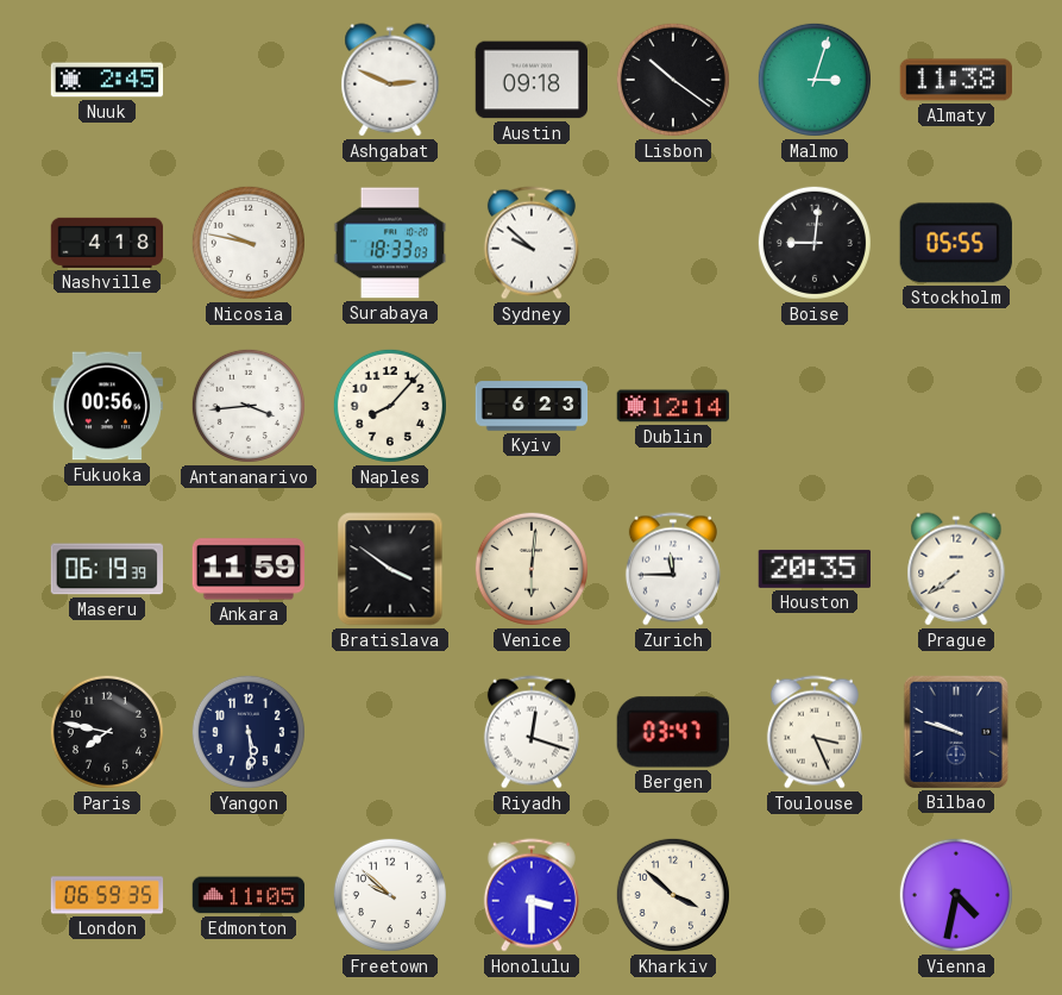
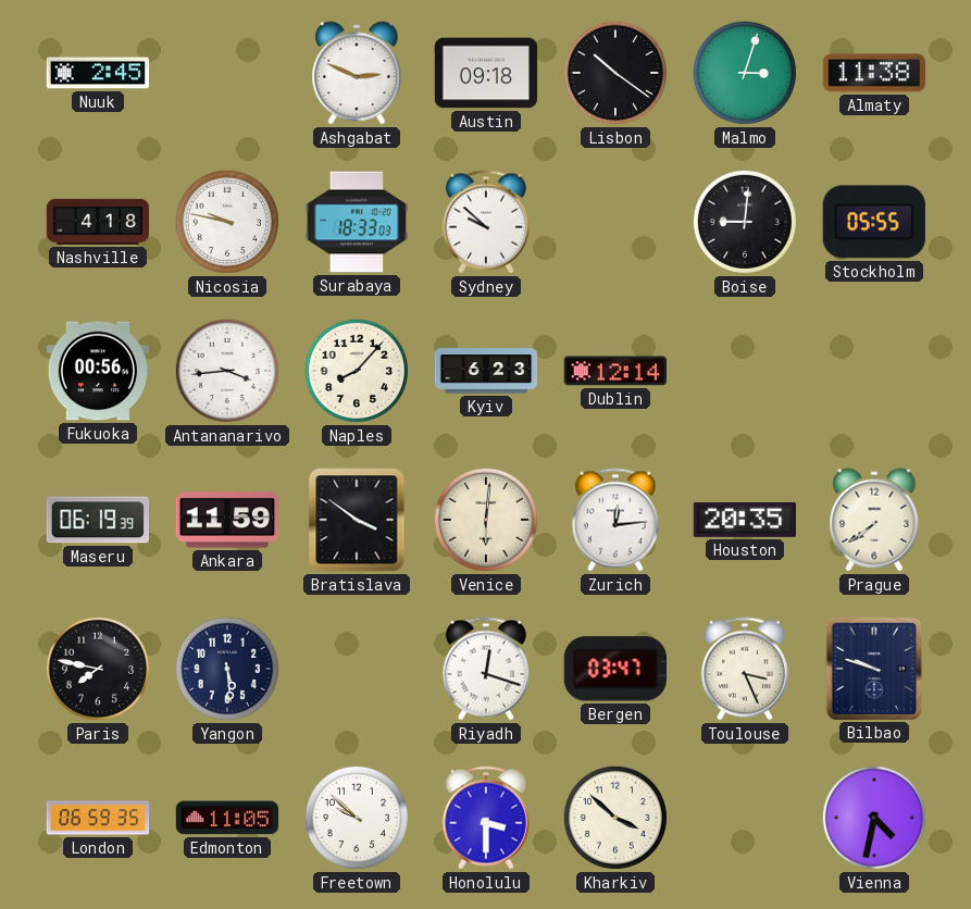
Zurich: 11:45 -> 12:14 (615, 520)
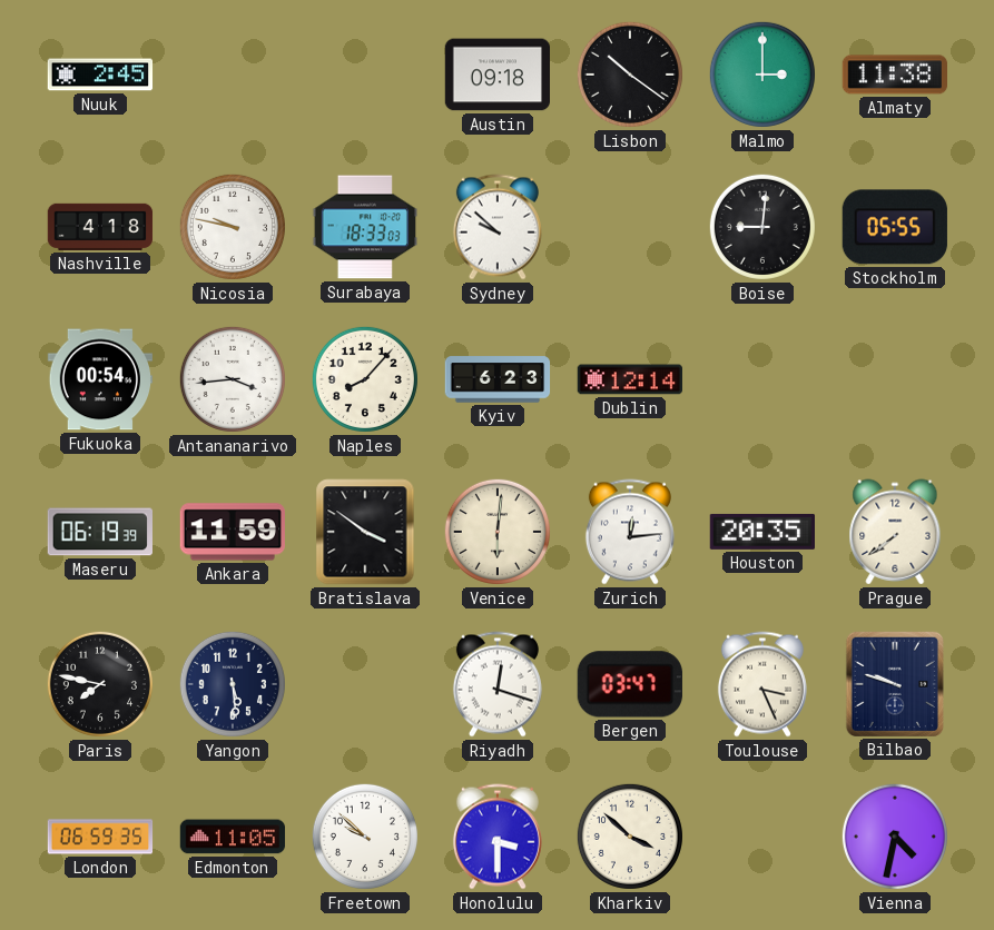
Ashgabat: 2:49 -> none (357, 73)
Malmo: 3:03 -> 3:00 (762, 75)
Fukuoka: 00:56 -> 00:54 (99, 379)
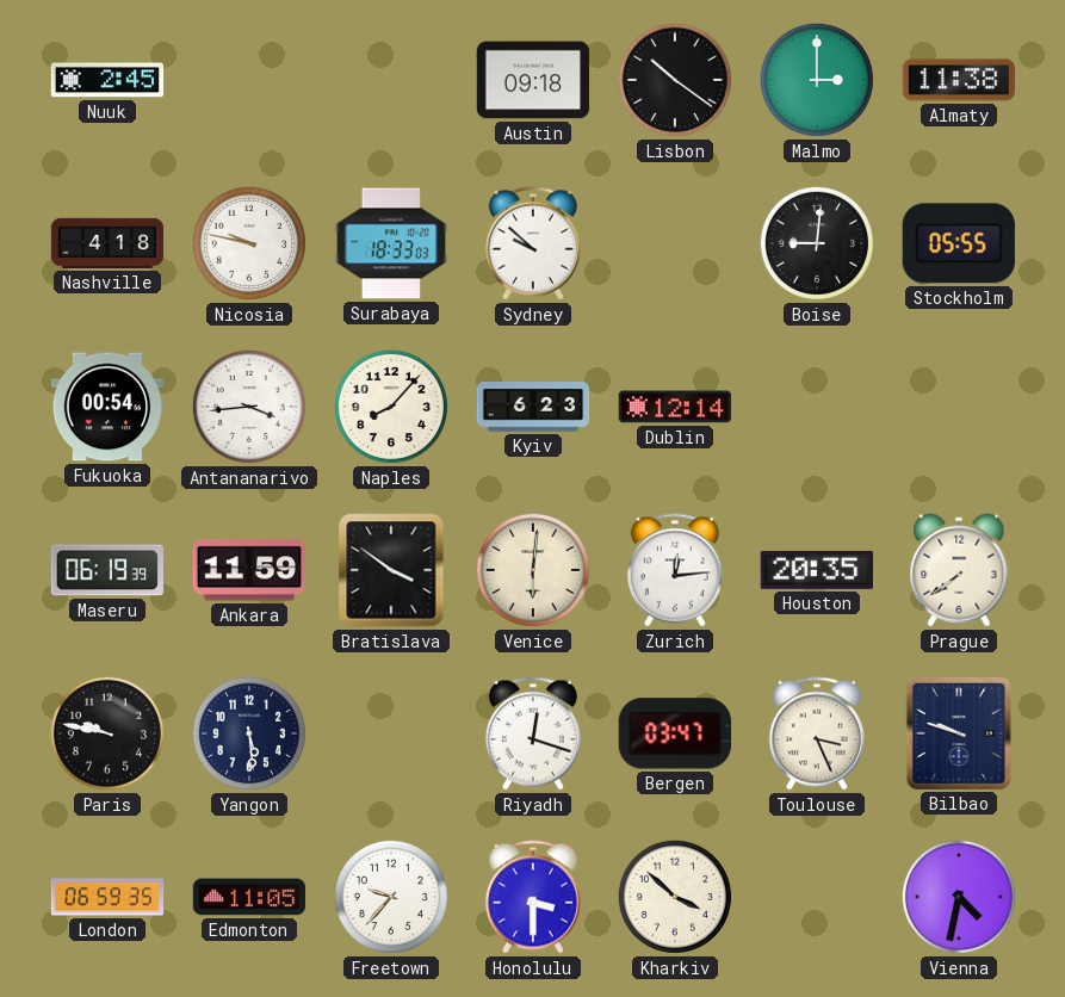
Paris: 7:47 -> 9:47 (107, 733)
Freetown: 9:52 -> 9:37 (391, 897)
